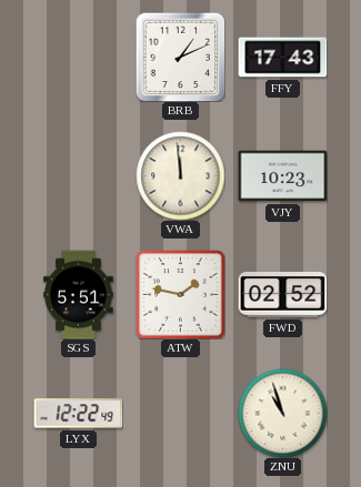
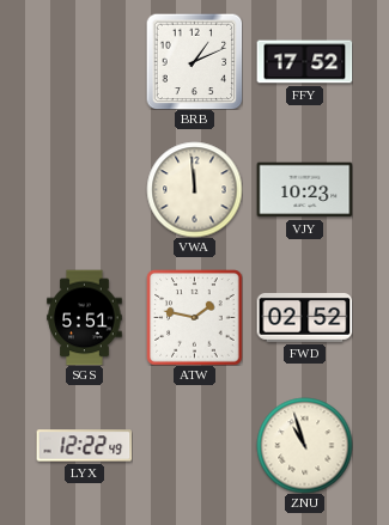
FFY: 17:43 -> 17:52 (304, 62)
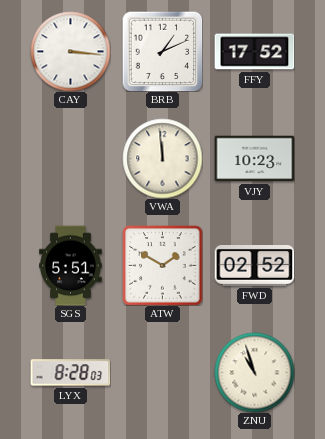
CAY: none -> 3:16 (70, 51)
ATW: 1:47 -> 1:50 (162, 265)
LYX: 12:22 -> 8:28 (70, 373)
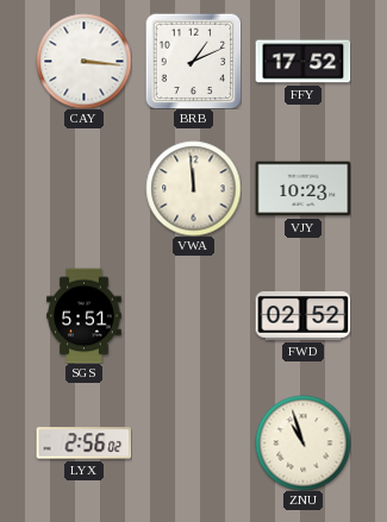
ATW: 1:50 -> none (162, 265)
LYX: 8:28 -> 2:56 (83, 444)
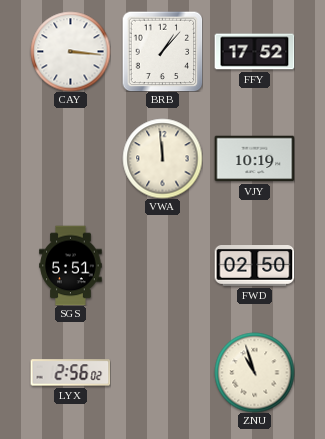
BRB: 1:11 -> 1:07 (162, 51)
VJY: 10:23 -> 10:19 (254, 159)
FWD: 02:52 -> 02:50 (254, 266)
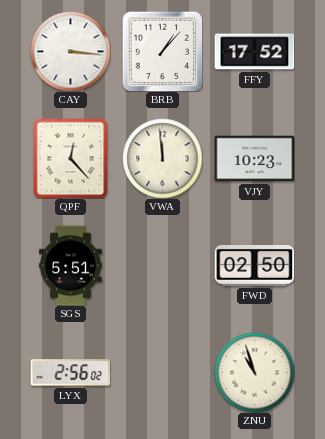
QPF: none -> 12:23 (71, 158)
VJY: 10:19 -> 10:23 (254, 159)
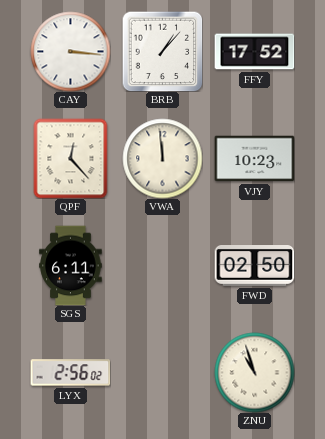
SGS: 5:51 -> 6:11 (71, 265)
